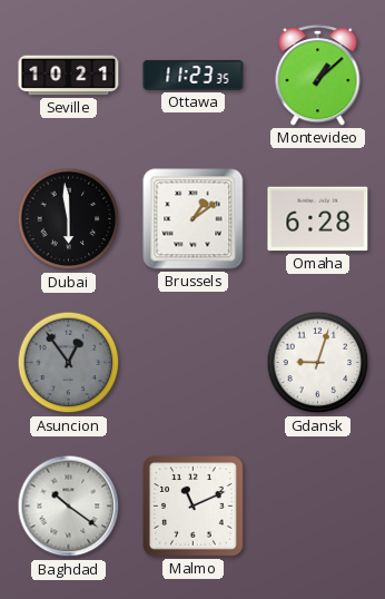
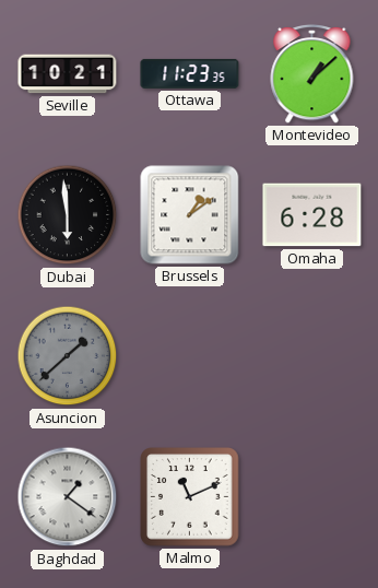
Asuncion: 12:54 -> 1:38 (68, 356)
Gdansk: 9:03 -> none (318, 363)
Baghdad: 10:21 -> 1:21 (68, 497)
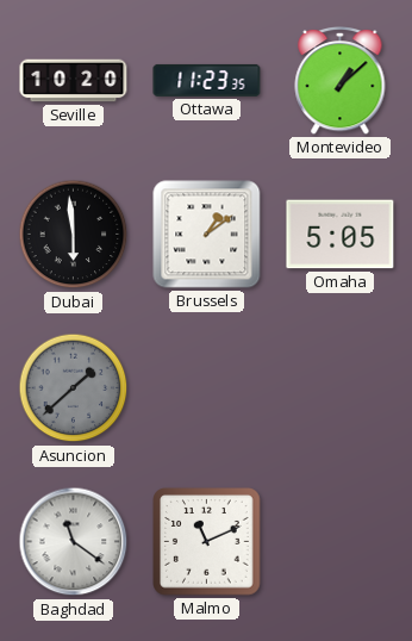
Seville: 10:21 -> 10:20 (74, 81)
Omaha: 6:28 -> 5:05 (341, 235)
Baghdad: 1:21 -> 11:21 (74, 542)
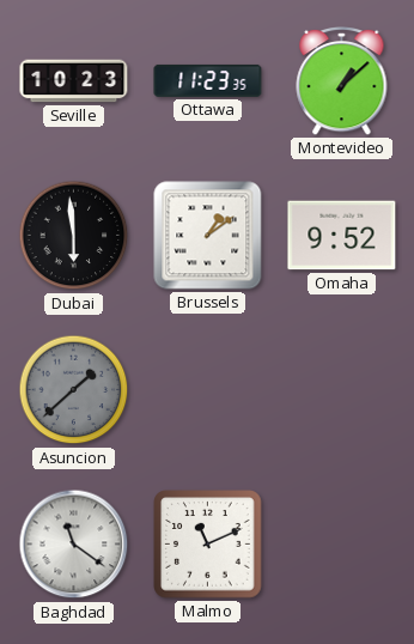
Seville: 10:20 -> 10:23 (74, 81)
Omaha: 5:05 -> 9:52 (342, 236)
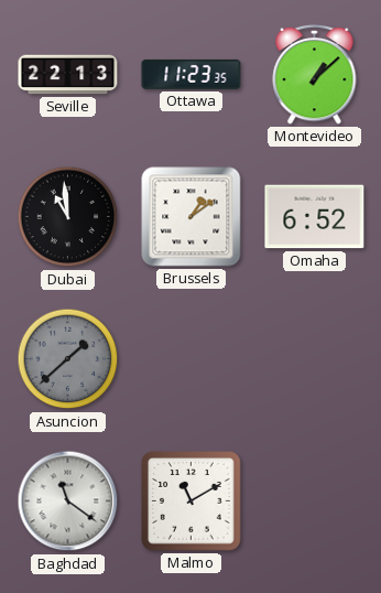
Seville: 10:23 -> 22:13 (68, 75)
Dubai: 5:59 -> 10:59 (68, 217)
Omaha: 9:52 -> 6:52 (315, 217)
Malmo: 11:11 -> 11:10 (192, 502)
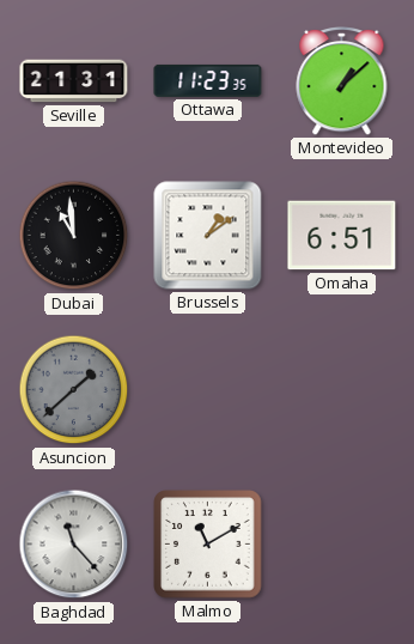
Seville: 22:13 -> 21:31 (74, 81)
Omaha: 6:52 -> 6:51 (342, 236)
Baghdad: 11:21 -> 11:23 (74, 545)
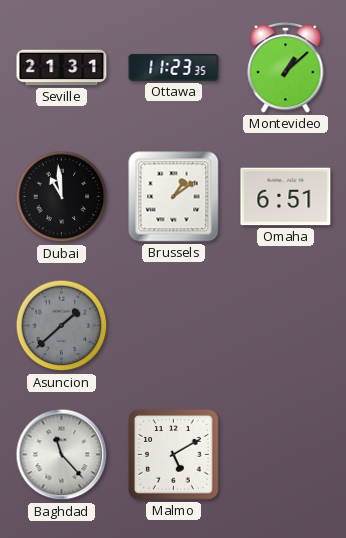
Malmo: 11:10 -> 5:10 (174, 455)
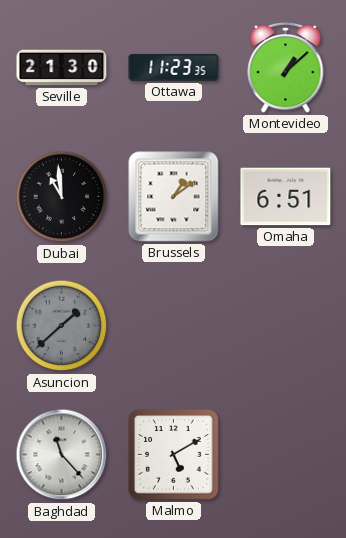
Seville: 21:31 -> 21:30 (62, 68)
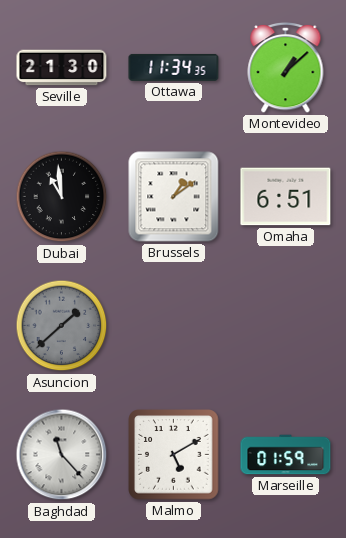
Ottawa: 11:23 -> 11:34 (174, 67)
Marseille: none -> 01:59 (286, 455)
